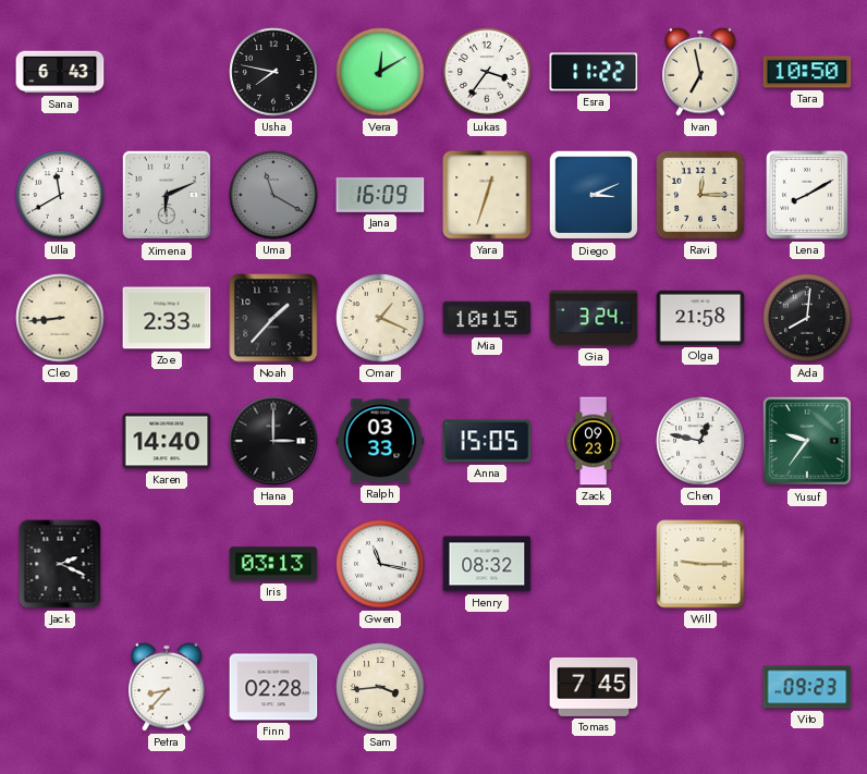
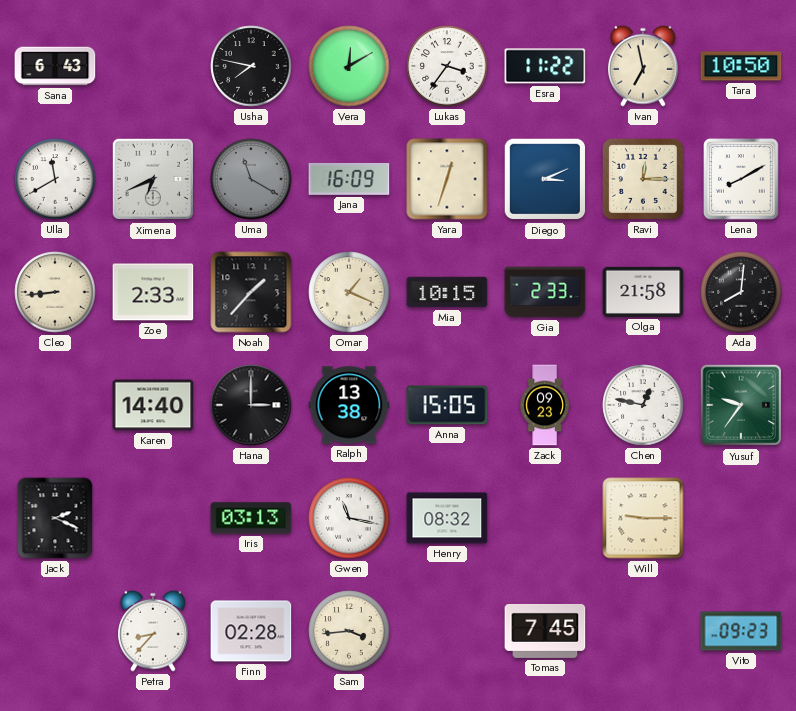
Ximena: 6:11 -> 6:41 (153, 179)
Gia: 3:24 -> 2:33 (545, 292)
Ralph: 03:33 -> 13:38 (349, 405)
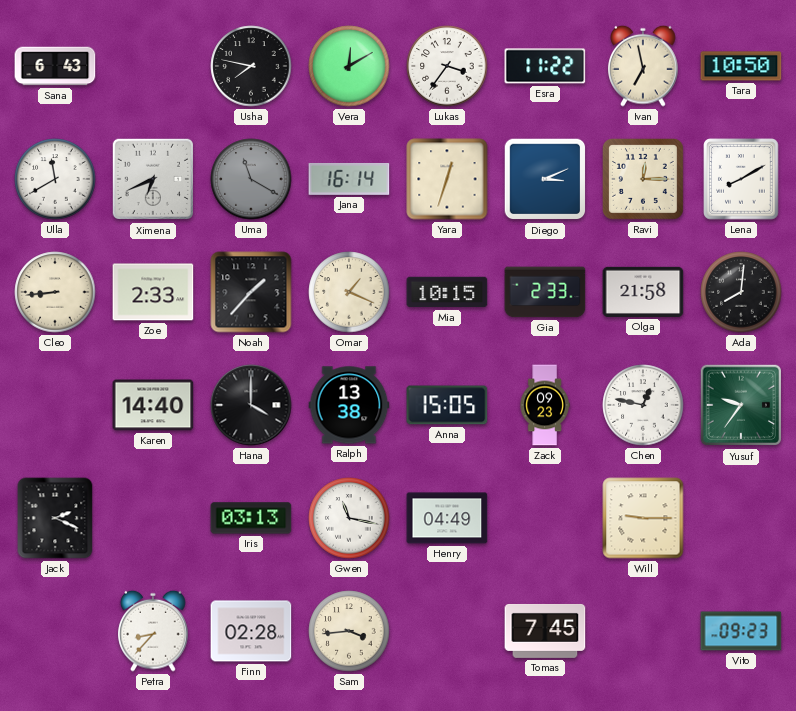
Jana: 16:09 -> 16:14 (349, 179)
Hana: 3:00 -> 4:00 (251, 405)
Henry: 08:32 -> 04:49 (447, 518)
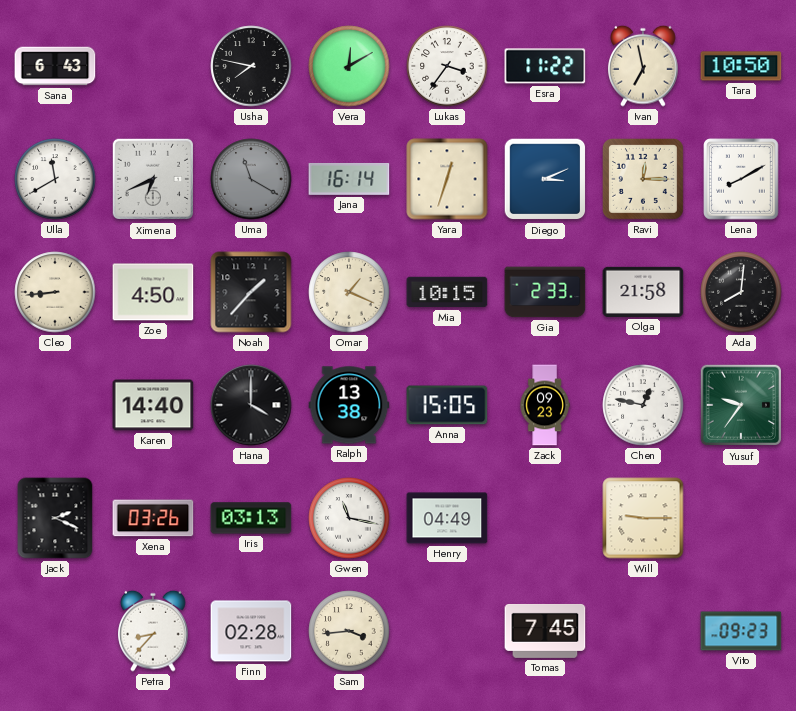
Zoe: 2:33 -> 4:50 (153, 292)
Xena: none -> 03:26 (153, 518)
